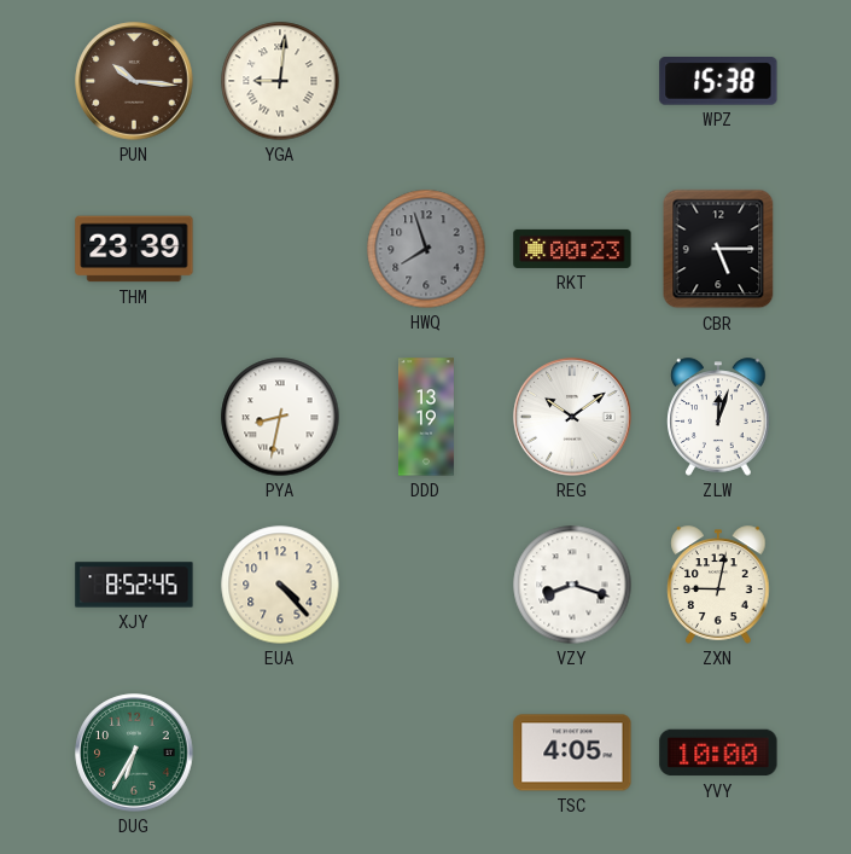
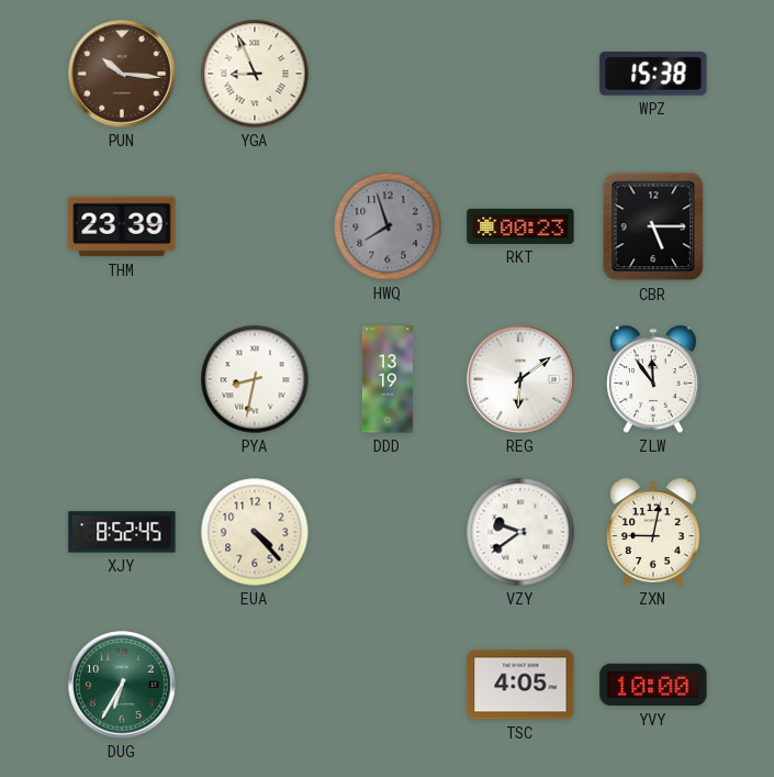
YGA: 9:01 -> 8:56 (255, 74)
REG: 10:09 -> 6:09 (520, 379)
ZLW: 12:03 -> 11:54 (653, 379)
VZY: 8:18 -> 9:39 (520, 532)
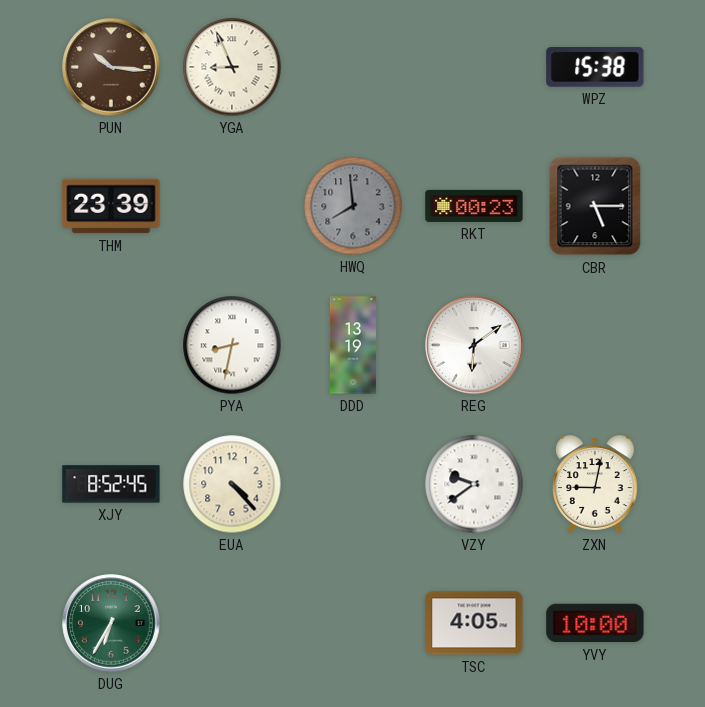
HWQ: 7:57 -> 7:59 (353, 206)
ZLW: 11:54 -> none (653, 379)
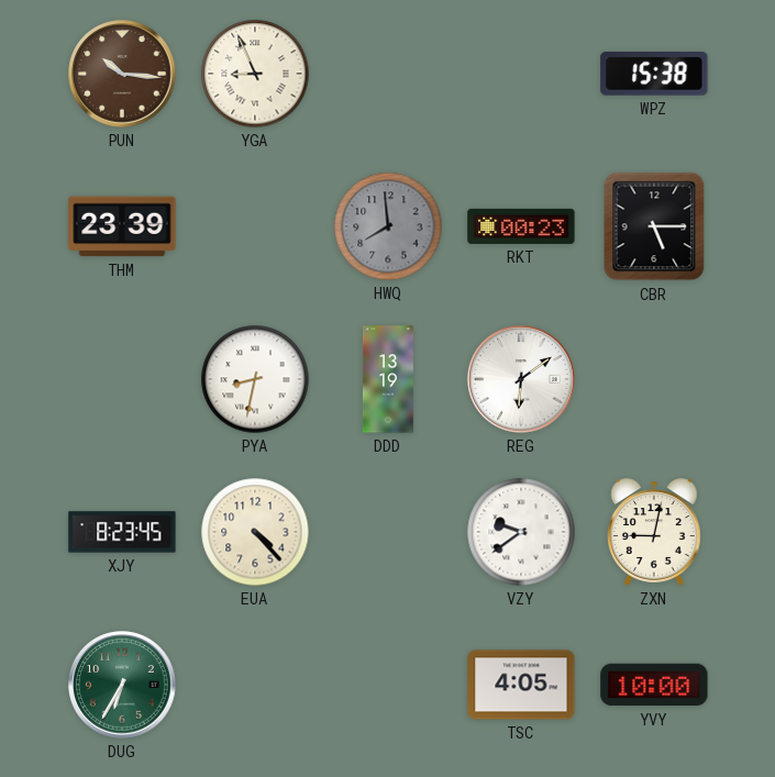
XJY: 8:52 -> 8:23 (122, 532)
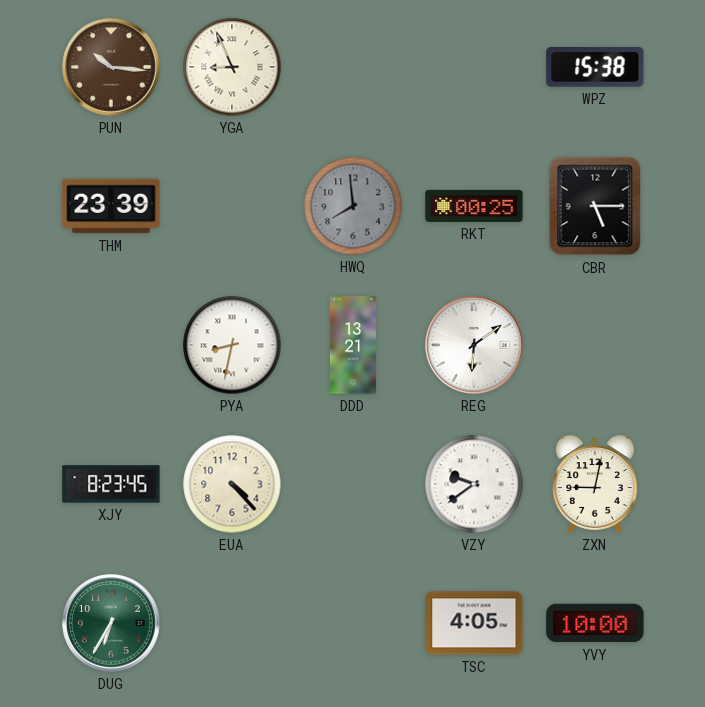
RKT: 00:23 -> 00:25 (474, 206)
DDD: 13:19 -> 13:21 (353, 345)
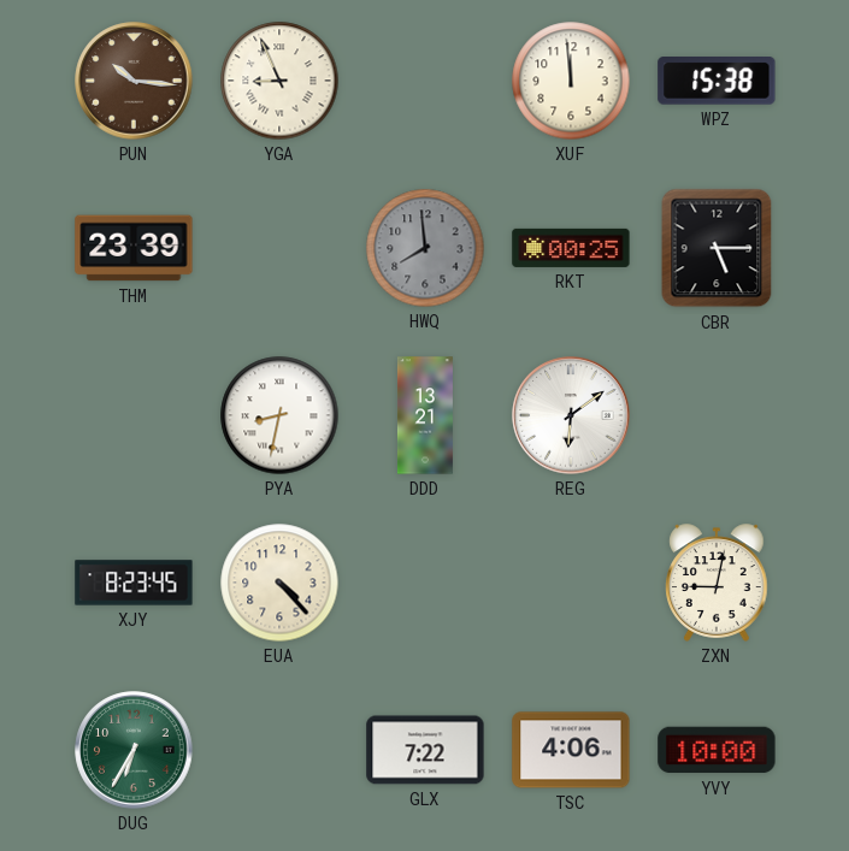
XUF: none -> 11:59 (571, 81)
VZY: 9:39 -> none (474, 484)
GLX: none -> 7:22 (425, 750)
TSC: 4:05 -> 4:06 (571, 750)
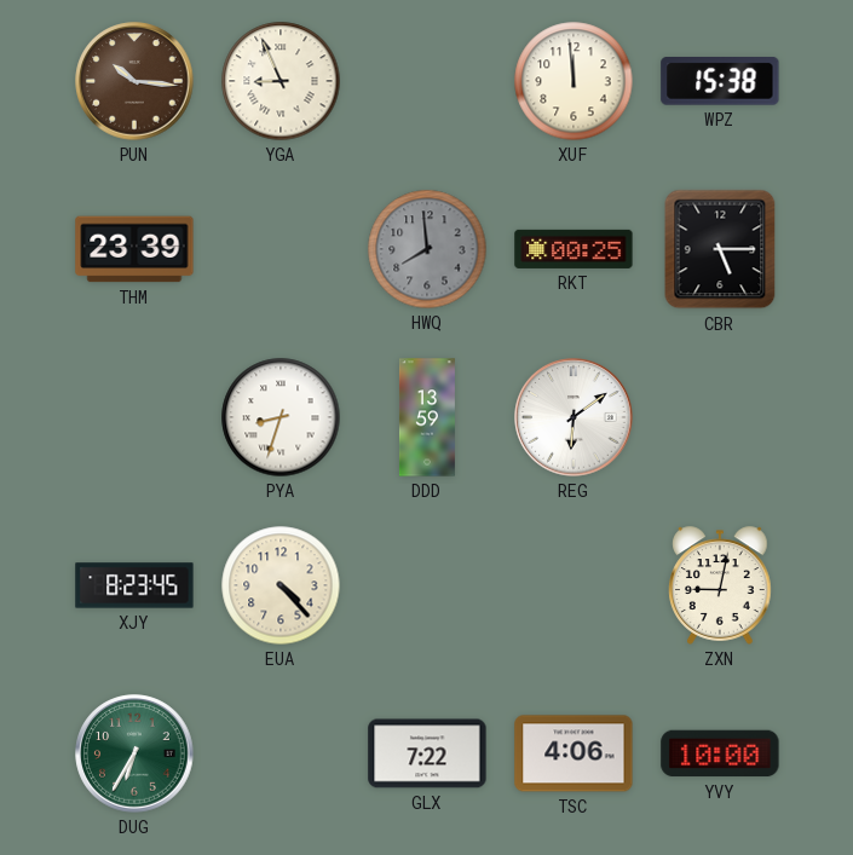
PYA: 8:32 -> 8:33 (281, 417)
DDD: 13:21 -> 13:59 (427, 417)
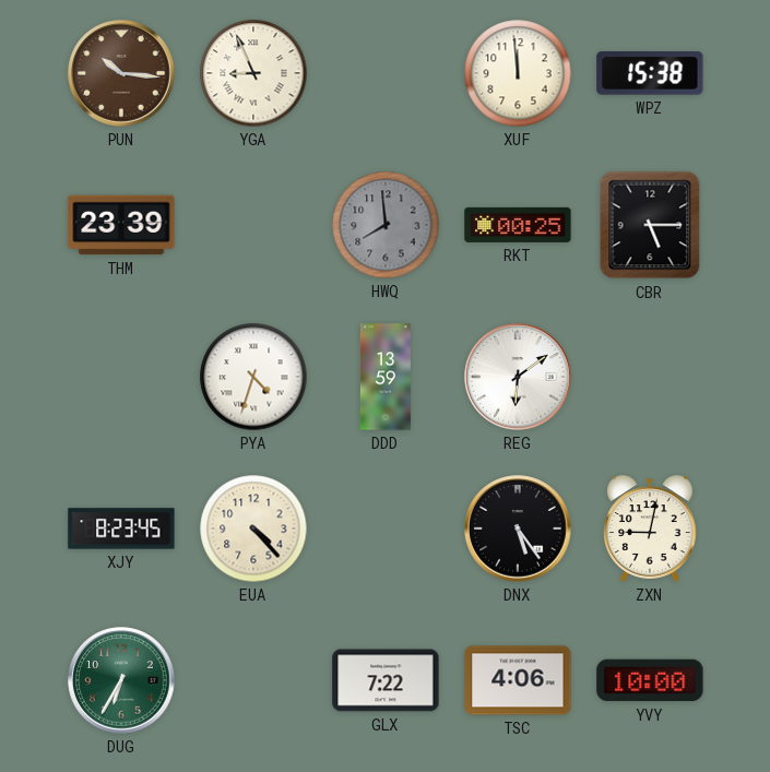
PYA: 8:33 -> 4:33 (253, 377)
DNX: none -> 5:24 (518, 528)
